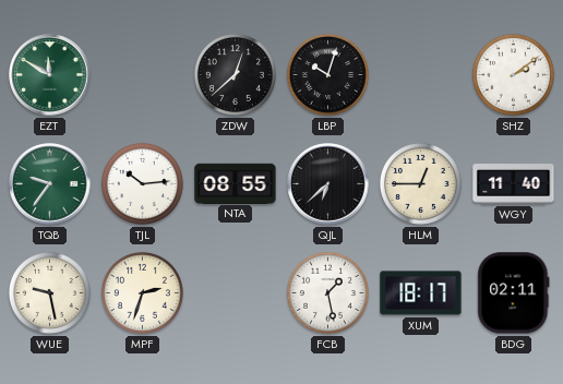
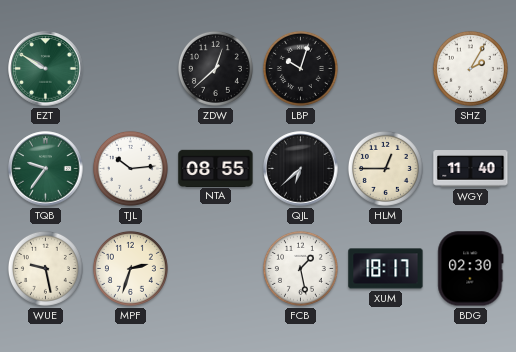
EZT: 11:50 -> 9:50 (46, 69)
SHZ: 2:09 -> 2:05 (470, 68)
BDG: 02:11 -> 02:30 (471, 269)
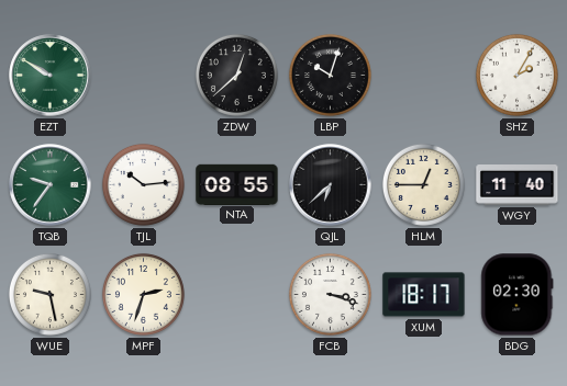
FCB: 1:28 -> 3:18 (330, 294)
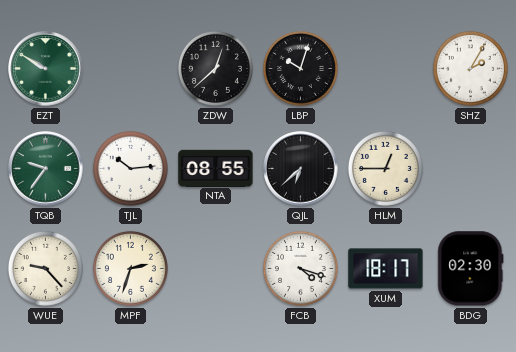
WGY: 11:40 -> none (518, 185)
WUE: 9:28 -> 9:23 (45, 268)
FCB: 3:18 -> 4:18 (300, 268)
